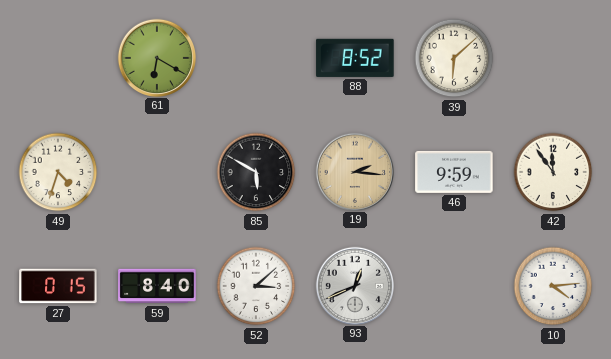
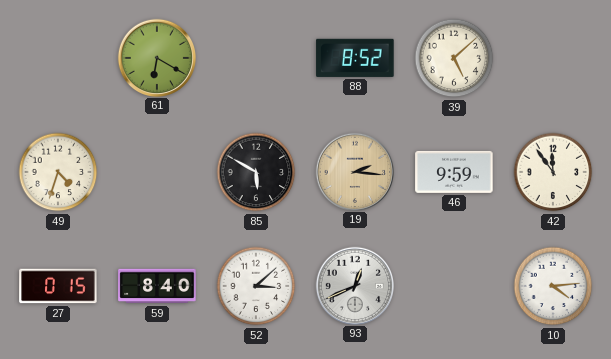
39: 6:08 -> 5:08 (454, 58)
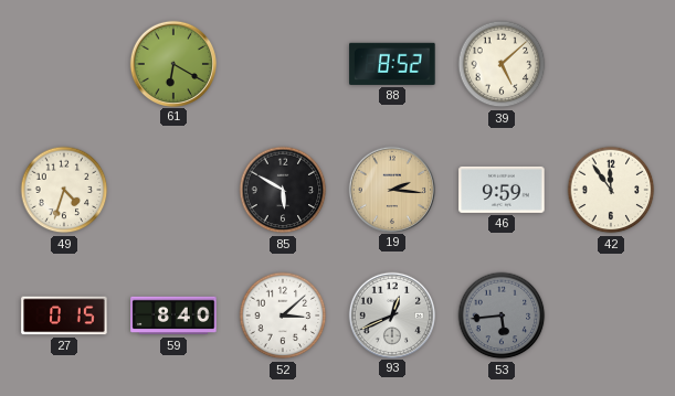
53: none -> 5:44 (502, 315)
10: 4:14 -> none (553, 286)
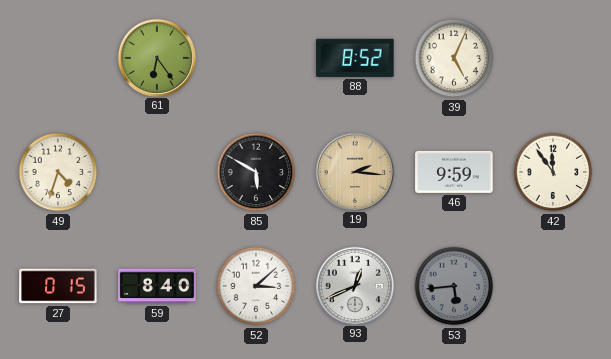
61: 6:20 -> 6:24 (156, 57)
39: 5:08 -> 5:04 (454, 58)
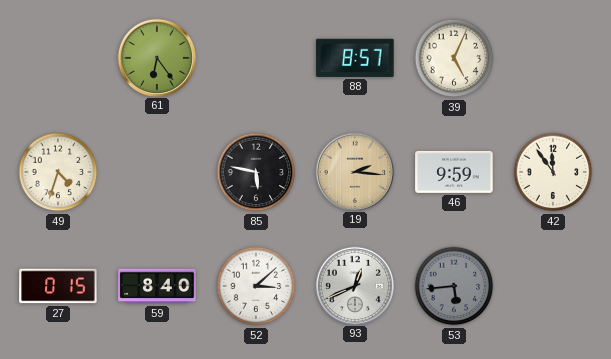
88: 8:52 -> 8:57 (355, 58)
85: 5:50 -> 5:47 (256, 172)
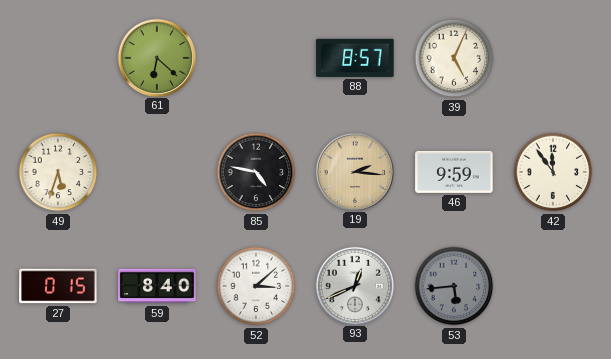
61: 6:24 -> 6:22 (156, 57)
49: 4:33 -> 5:33 (58, 172)
85: 5:47 -> 4:47 (256, 172)
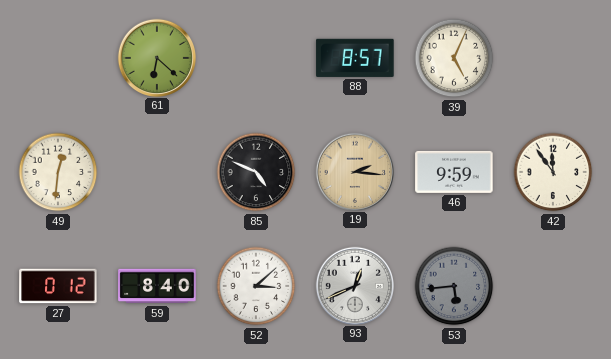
49: 5:33 -> 12:31 (58, 172)
85: 4:47 -> 4:49 (256, 172)
27: 0:15 -> 0:12 (58, 286)
